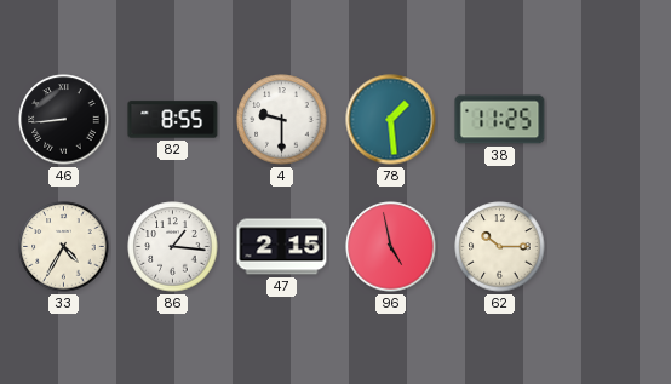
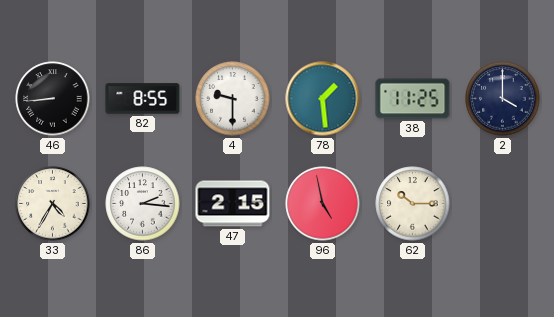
2: none -> 4:00 (503, 99)
86: 1:16 -> 2:16 (143, 204)
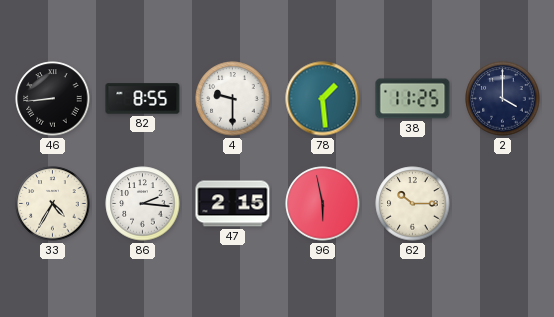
96: 4:58 -> 5:58 (323, 204)
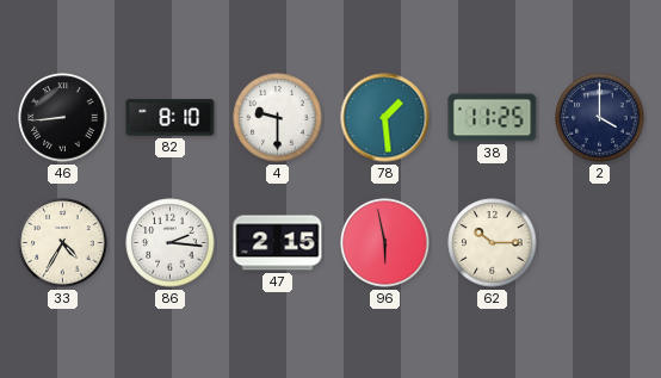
82: 8:55 -> 8:10 (171, 118)
